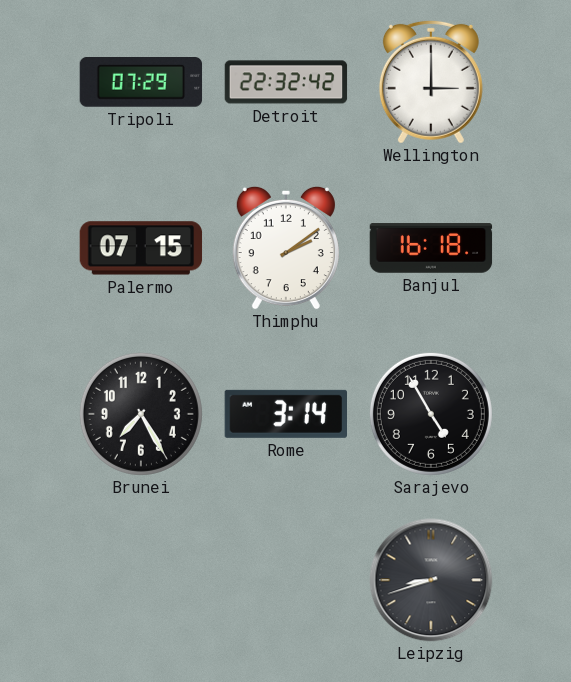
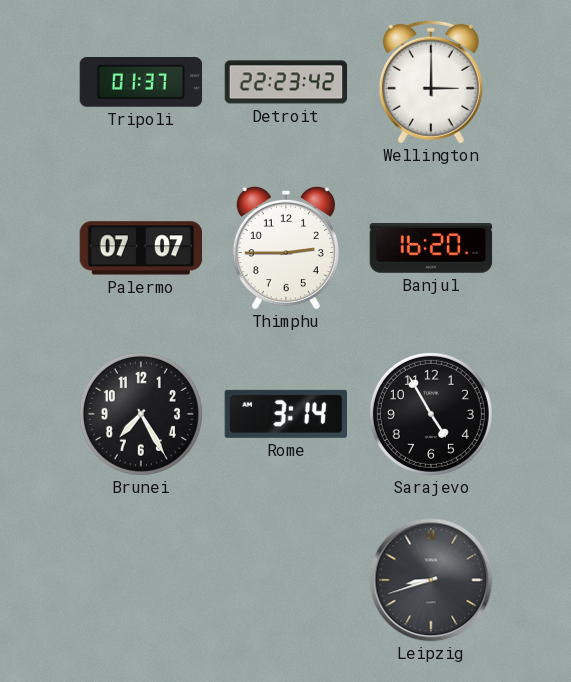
Tripoli: 07:29 -> 01:37 (141, 83)
Detroit: 22:32 -> 22:23 (286, 82)
Palermo: 07:15 -> 07:07 (141, 248)
Thimphu: 2:09 -> 2:45 (286, 248)
Banjul: 16:18 -> 16:20 (431, 248)
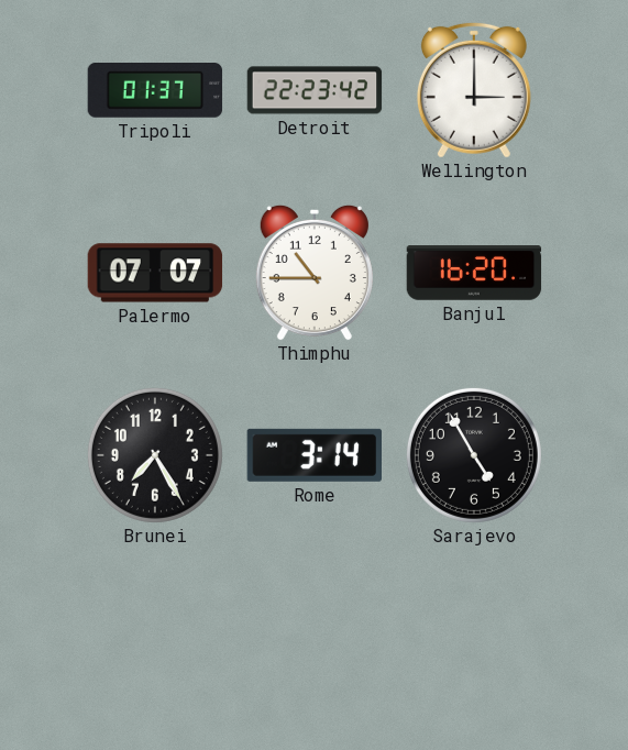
Thimphu: 2:45 -> 10:45 (315, 273)
Leipzig: 8:42 -> none (431, 580)
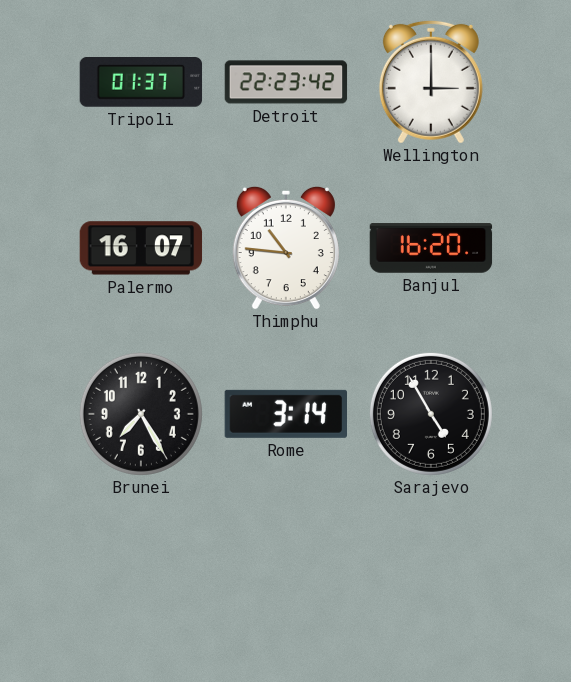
Palermo: 07:07 -> 16:07 (141, 248)
Thimphu: 10:45 -> 10:46 (286, 248)
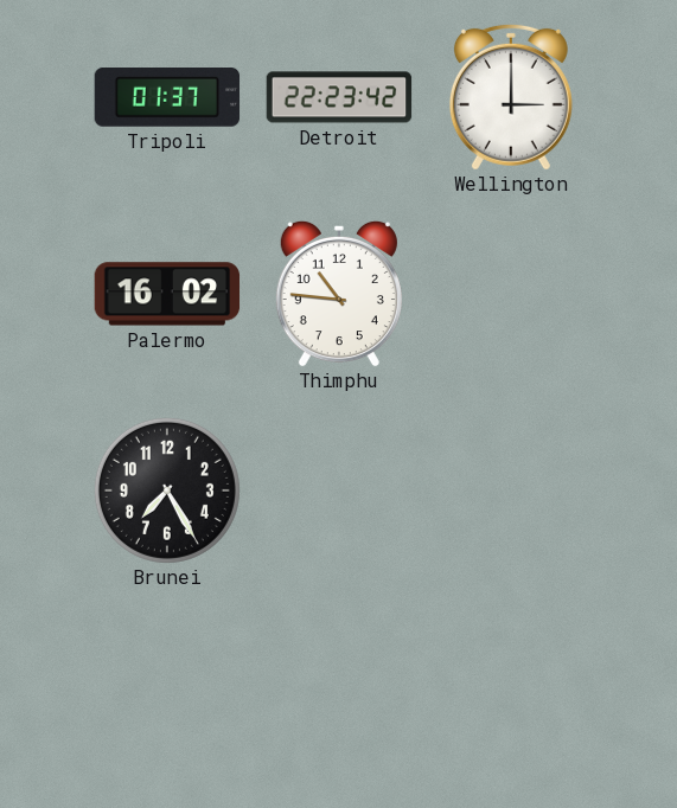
Palermo: 16:07 -> 16:02 (167, 294)
Banjul: 16:20 -> none (431, 248)
Rome: 3:14 -> none (285, 414)
Sarajevo: 4:55 -> none (431, 414)
